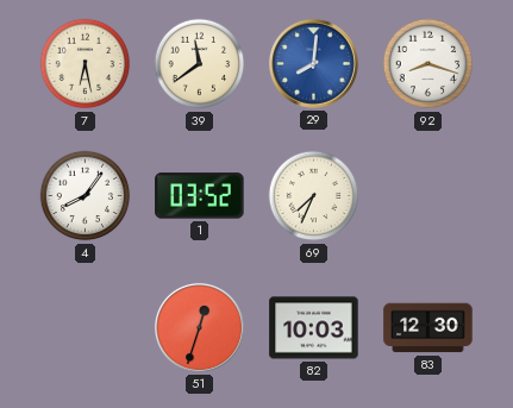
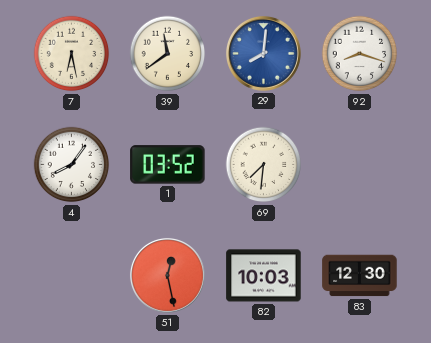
69: 7:34 -> 7:31 (264, 165)
51: 12:33 -> 12:28 (167, 275)
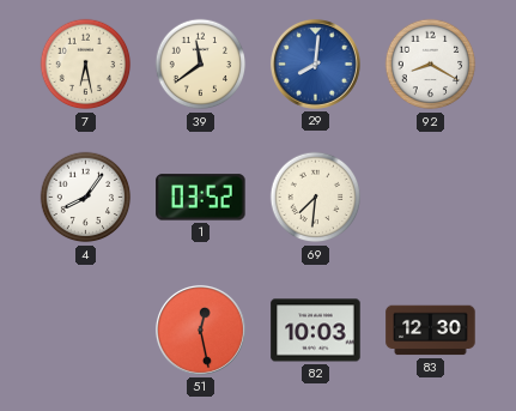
92: 8:18 -> 8:20 (431, 65)
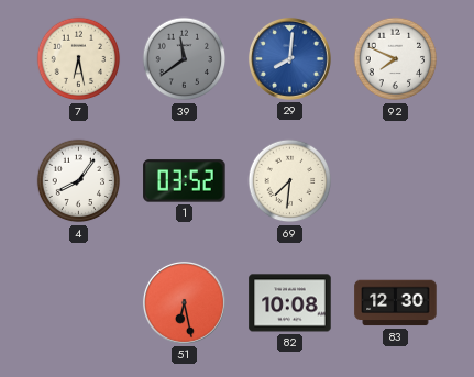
39 dial: cream -> grey (185, 59)
92: 8:20 -> 7:49 (396, 59)
51: 12:28 -> 6:28 (184, 302)
82: 10:03 -> 10:08 (290, 303)
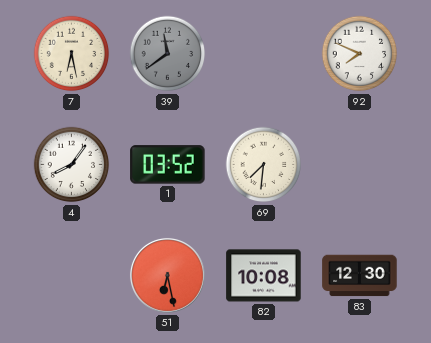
29: 8:01 -> none (289, 58)
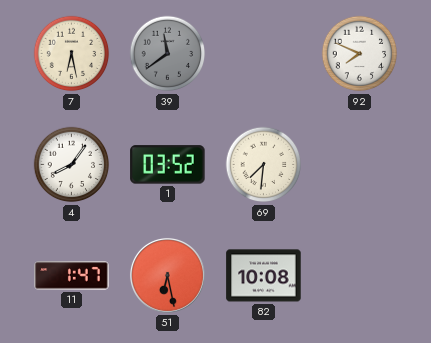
11: none -> 1:47 (72, 276)
83: 12:30 -> none (360, 276)
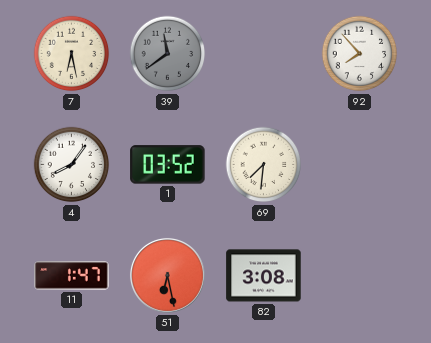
92: 7:49 -> 7:53 (360, 54)
82: 10:08 -> 3:08 (264, 276)
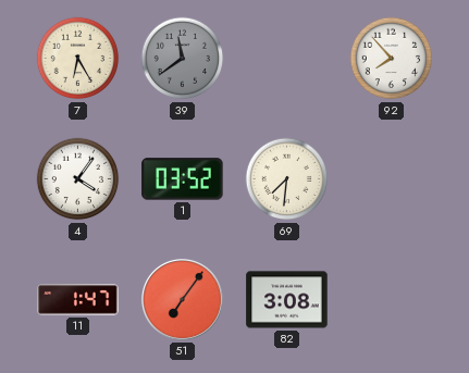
7: 6:28 -> 6:25 (78, 59)
4: 8:06 -> 4:06 (78, 179)
51: 6:28 -> 7:06 (182, 299)
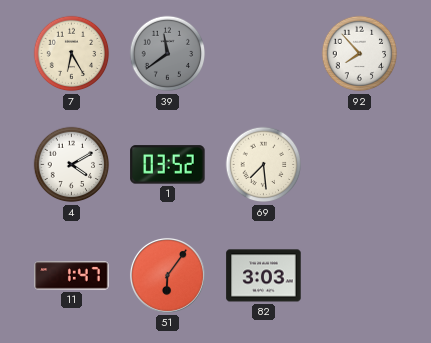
4: 4:06 -> 4:10 (72, 165)
69: 7:31 -> 7:29 (264, 165)
51: 7:06 -> 6:06 (167, 275)
82: 3:08 -> 3:03 (264, 276)
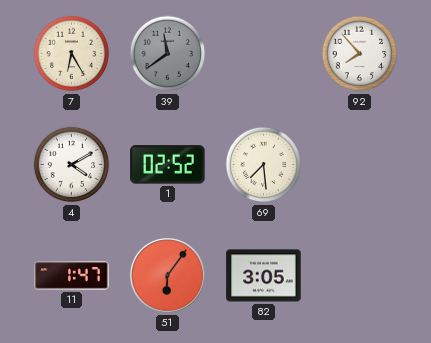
1: 03:52 -> 02:52 (168, 165)
82: 3:03 -> 3:05 (264, 276)
